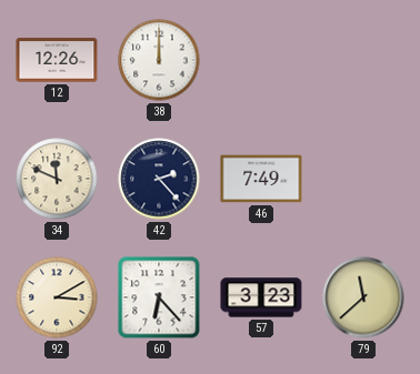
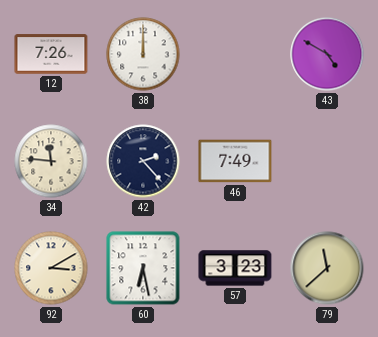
12: 12:26 -> 7:26 (51, 54)
43: none -> 4:50 (327, 54)
34: 11:49 -> 11:46 (51, 161)
60: 6:23 -> 6:28 (143, 268)
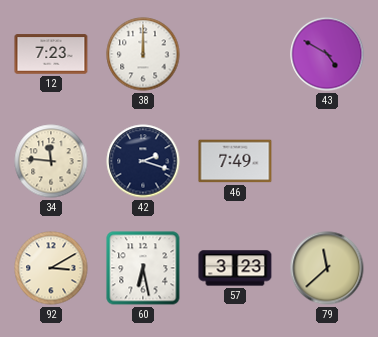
12: 7:26 -> 7:23 (51, 54)
42: 2:23 -> 2:18 (143, 161)
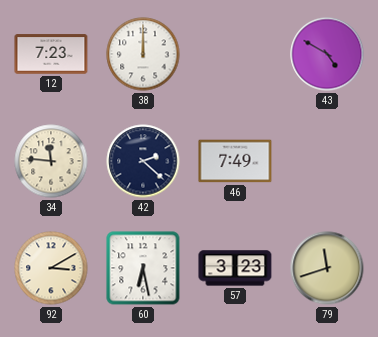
42: 2:18 -> 2:22 (143, 161)
79: 11:38 -> 11:42 (327, 268)
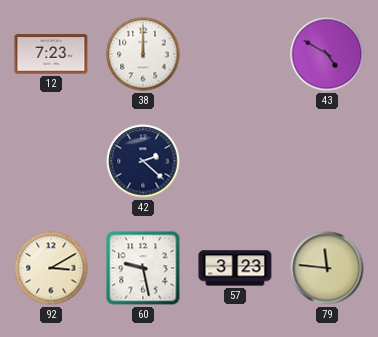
34: 11:46 -> none (51, 161)
46: 7:49 -> none (235, 161)
60: 6:28 -> 9:28 (143, 268)
79: 11:42 -> 11:46 (327, 268)
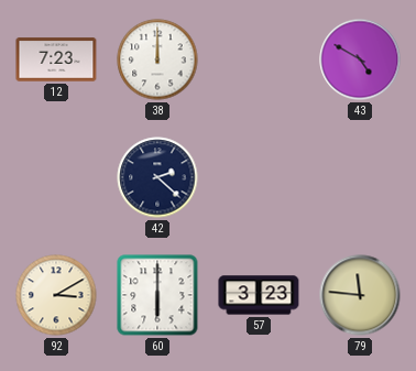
60: 9:28 -> 6:00 (157, 295)
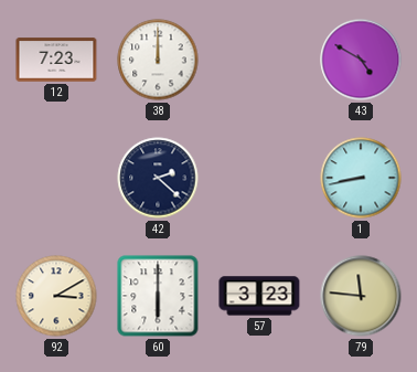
1: none -> 8:43 (361, 178)
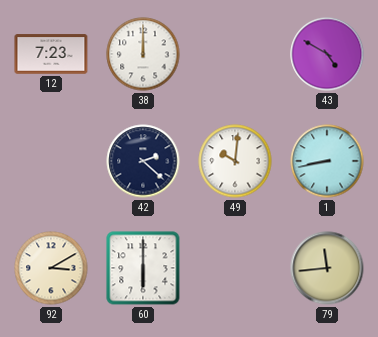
49: none -> 10:01 (235, 161)
57: 3:23 -> none (259, 296)
79: 11:46 -> 11:44 (327, 268)
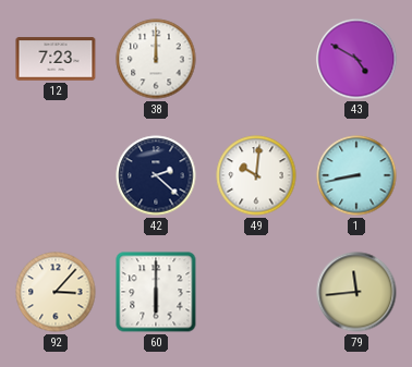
92: 3:10 -> 3:07 (56, 292)
